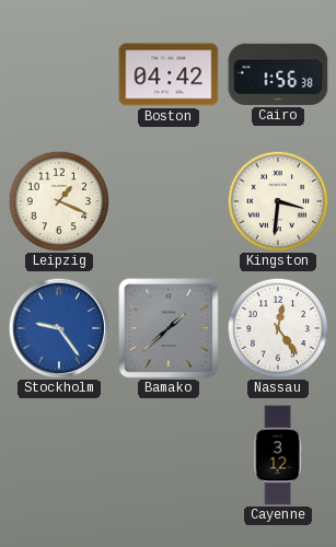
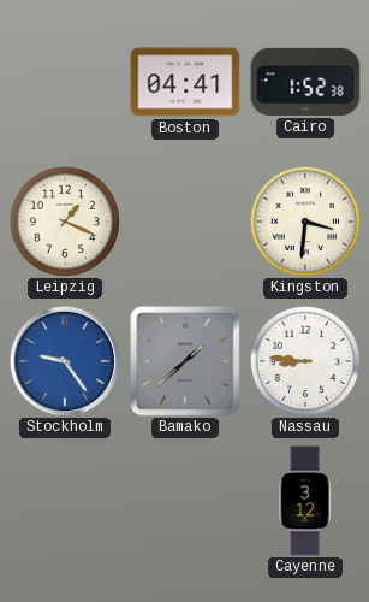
Boston: 04:42 -> 04:41 (185, 82)
Cairo: 1:56 -> 1:52 (305, 82)
Nassau: 12:24 -> 8:46 (305, 361)
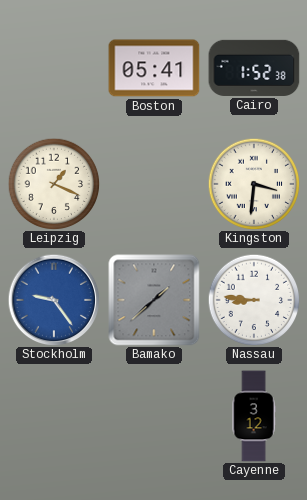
Boston: 04:41 -> 05:41 (154, 68)
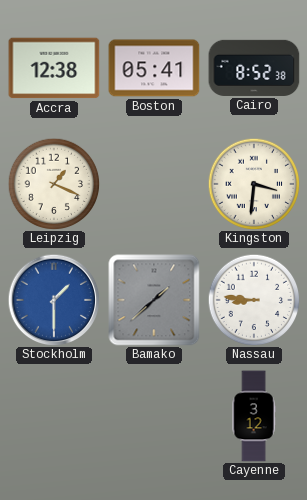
Accra: none -> 12:38 (54, 68)
Cairo: 1:52 -> 8:52 (254, 68)
Stockholm: 9:24 -> 1:30 (54, 300)
